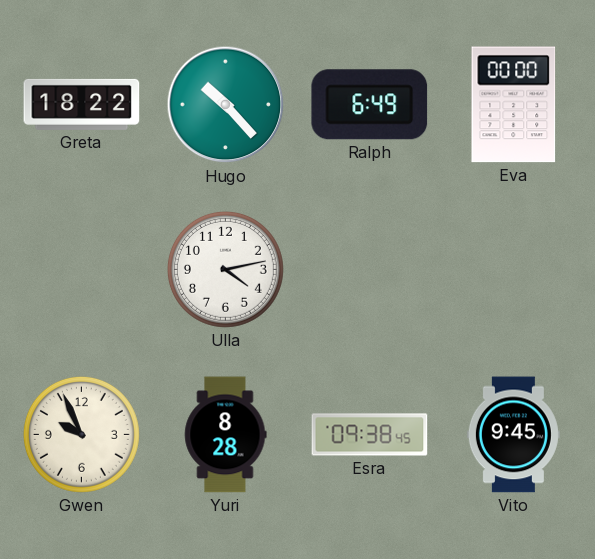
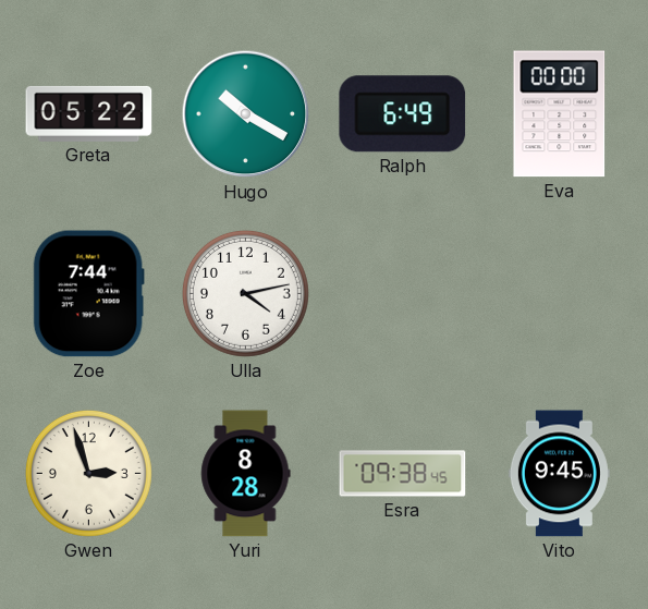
Greta: 18:22 -> 05:22 (89, 113)
Hugo: 10:23 -> 10:20 (246, 114)
Zoe: none -> 7:44 (88, 294)
Gwen: 9:56 -> 2:57 (88, 473)
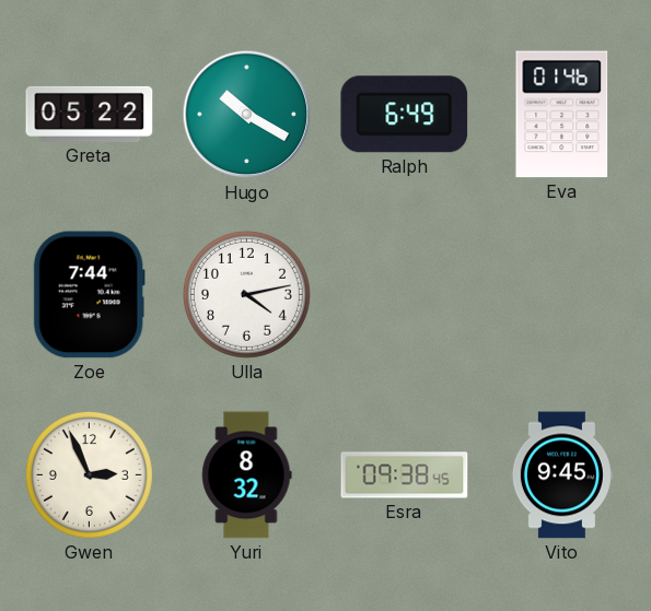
Eva: 00:00 -> 01:46 (562, 115)
Gwen: 2:57 -> 2:56 (89, 474)
Yuri: 8:28 -> 8:32 (246, 475)
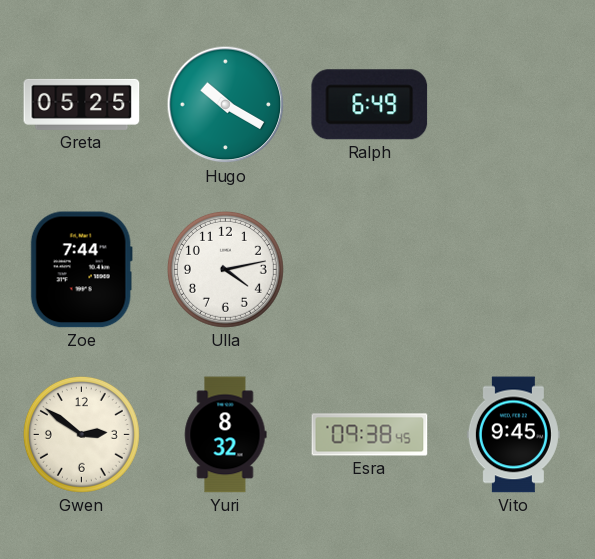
Greta: 05:22 -> 05:25 (82, 104)
Eva: 01:46 -> none (562, 115)
Gwen: 2:56 -> 2:51 (81, 434)
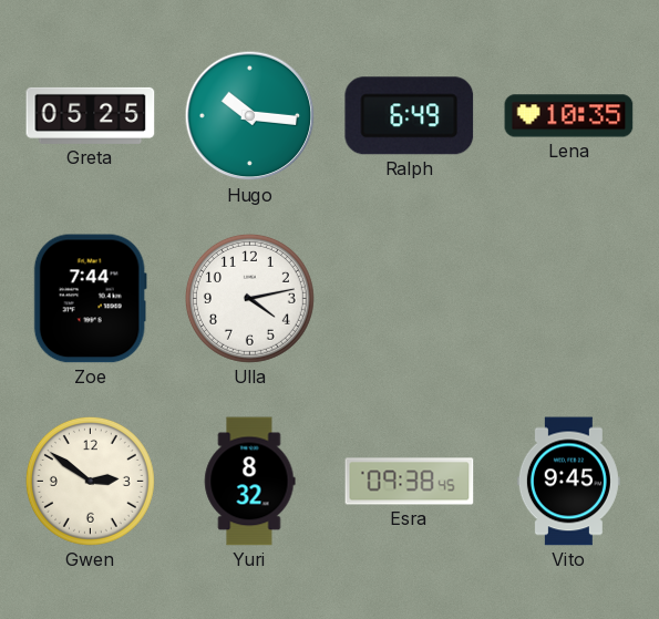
Hugo: 10:20 -> 10:16 (250, 116)
Lena: none -> 10:35 (569, 116)
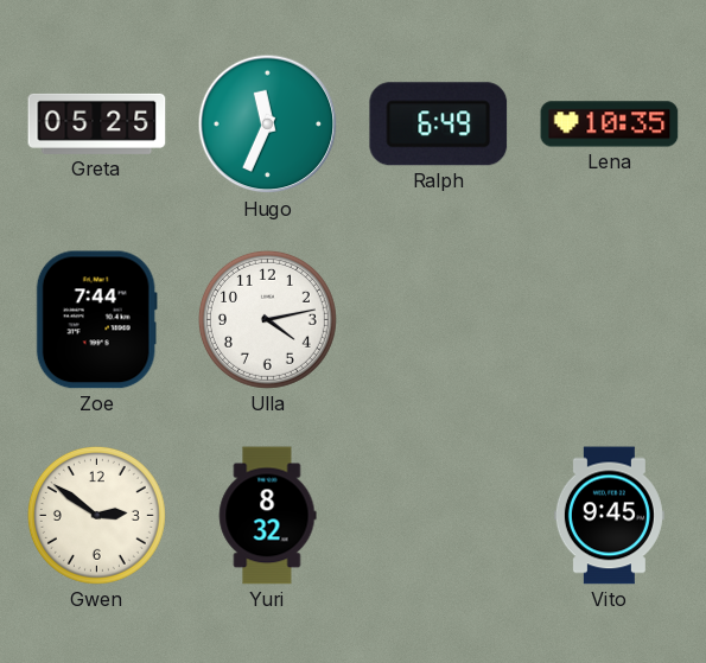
Hugo: 10:16 -> 11:34 (268, 125)
Esra: 09:38 -> none (410, 482)
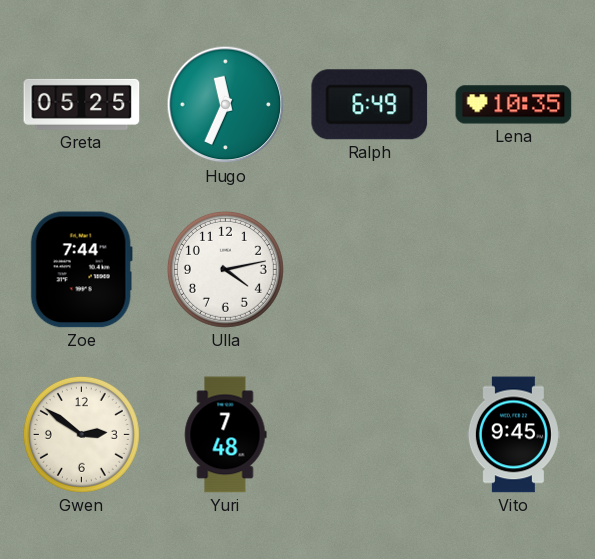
Yuri: 8:32 -> 7:48 (225, 435)
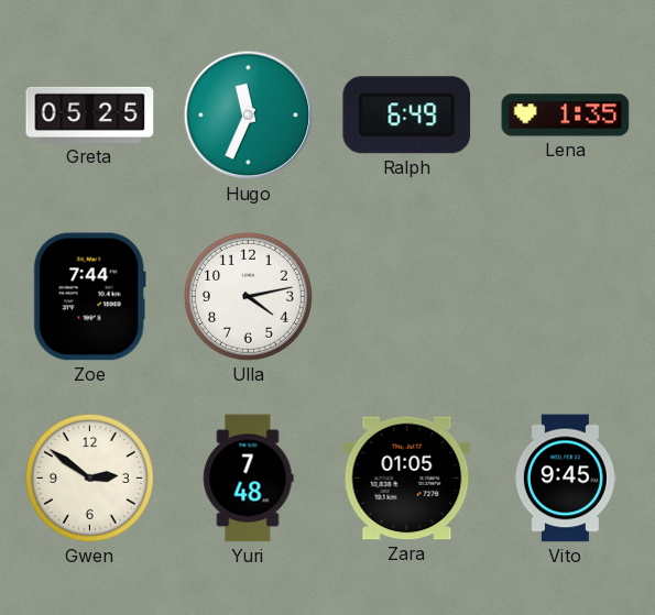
Lena: 10:35 -> 1:35 (566, 116)
Zara: none -> 01:05 (407, 479)
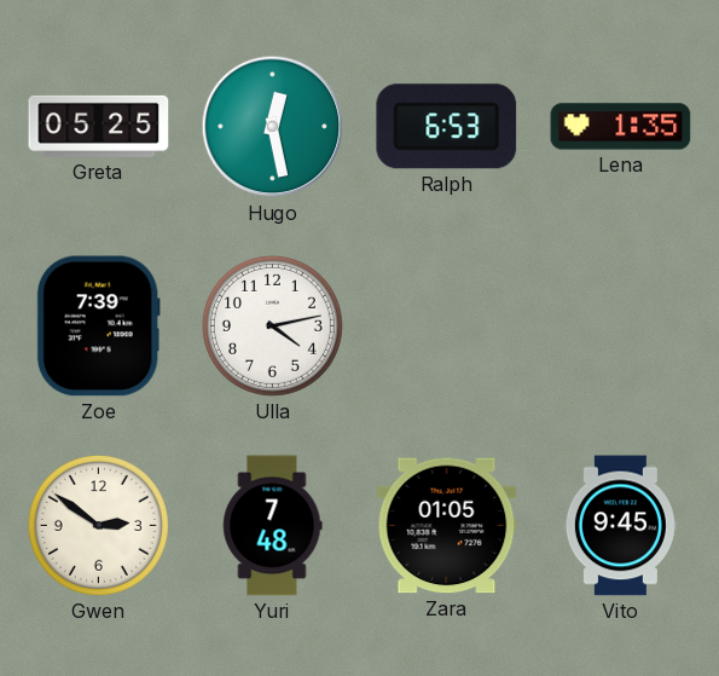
Hugo: 11:34 -> 12:28 (273, 127)
Ralph: 6:49 -> 6:53 (447, 127)
Zoe: 7:44 -> 7:39 (98, 327)
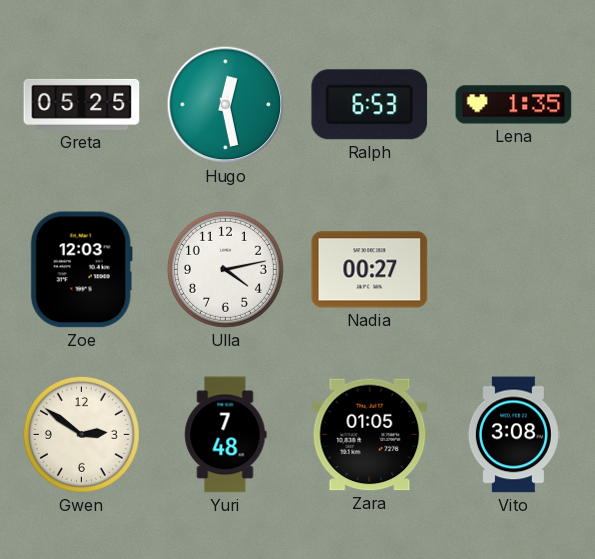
Zoe: 7:39 -> 12:03 (81, 270)
Nadia: none -> 00:27 (370, 270)
Vito: 9:45 -> 3:08 (513, 435)
